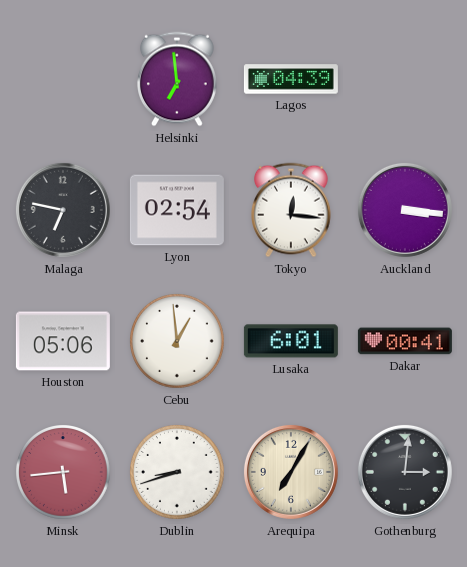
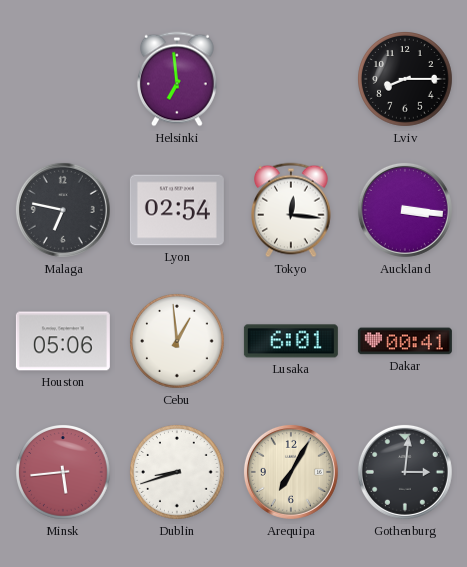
Lagos: 04:39 -> none (291, 79)
Lviv: none -> 8:15 (406, 80)
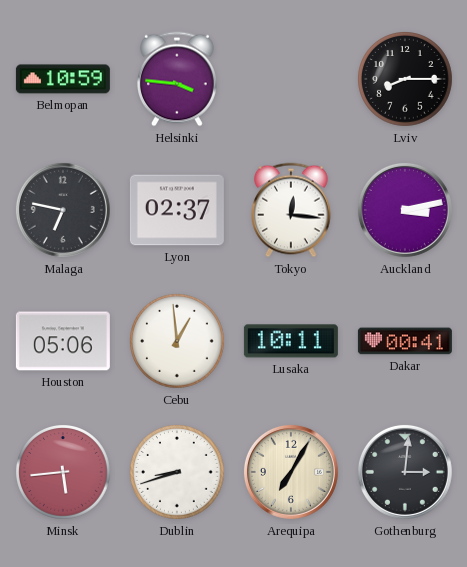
Belmopan: none -> 10:59 (63, 79)
Helsinki: 6:59 -> 3:46 (178, 79)
Lyon: 02:54 -> 02:37 (177, 210)
Auckland: 3:16 -> 3:13 (405, 210)
Lusaka: 6:01 -> 10:11 (291, 341)
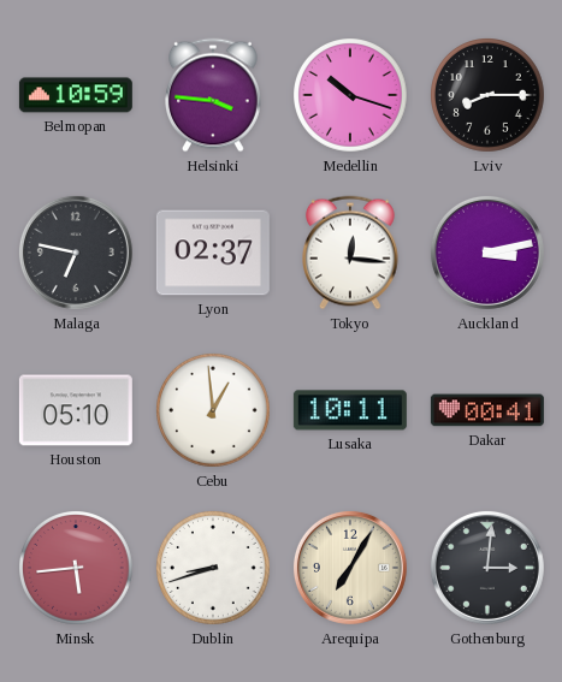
Medellin: none -> 10:18 (351, 96)
Houston: 05:06 -> 05:10 (76, 410)
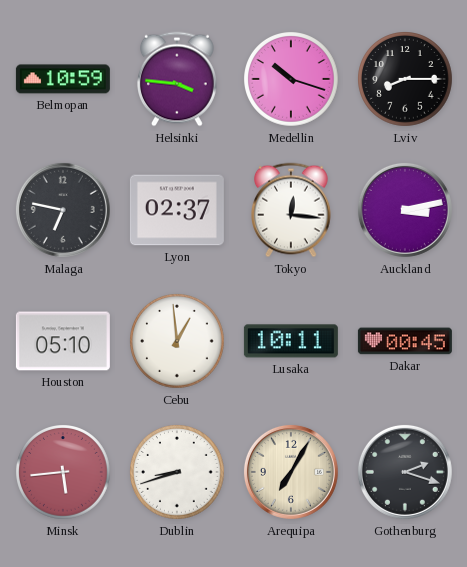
Dakar: 00:41 -> 00:45 (405, 341)
Gothenburg: 3:01 -> 2:18 (405, 472)
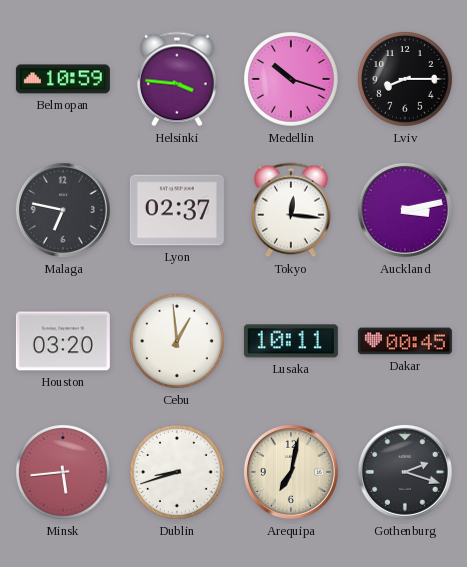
Houston: 05:10 -> 03:20 (63, 341)
Arequipa: 7:05 -> 7:02 (291, 472)
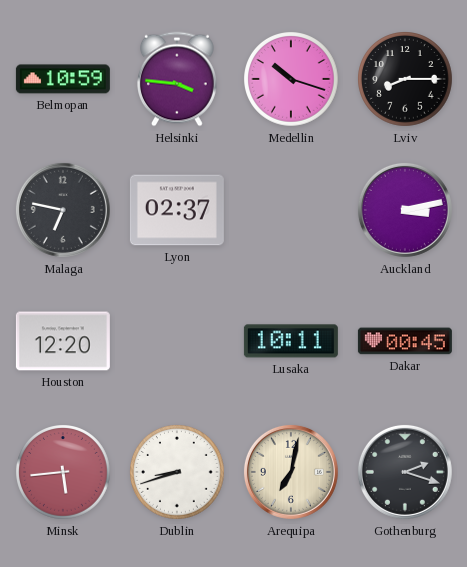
Tokyo: 12:16 -> none (292, 210)
Houston: 03:20 -> 12:20 (63, 341)
Cebu: 12:59 -> none (178, 342)
